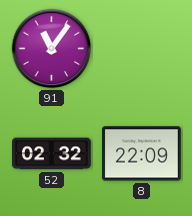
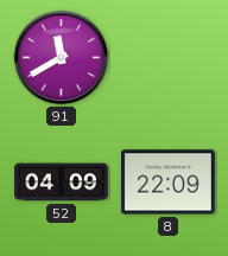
91: 11:06 -> 11:40 (62, 58)
52: 02:32 -> 04:09 (62, 183)
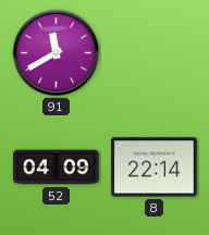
8: 22:09 -> 22:14 (155, 168)
